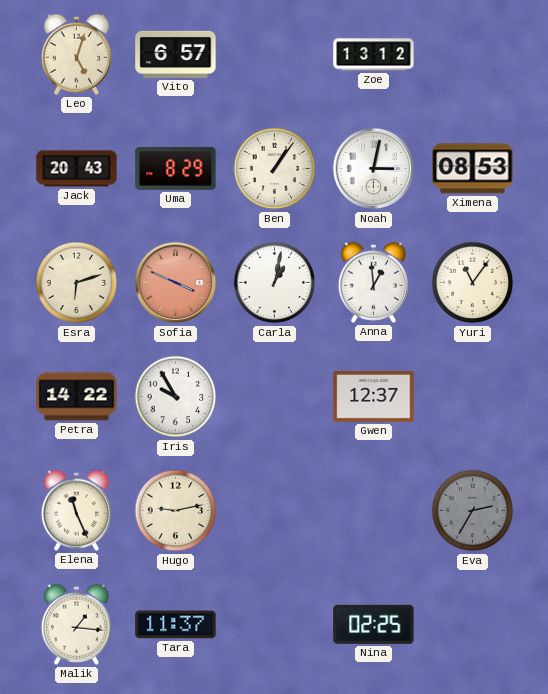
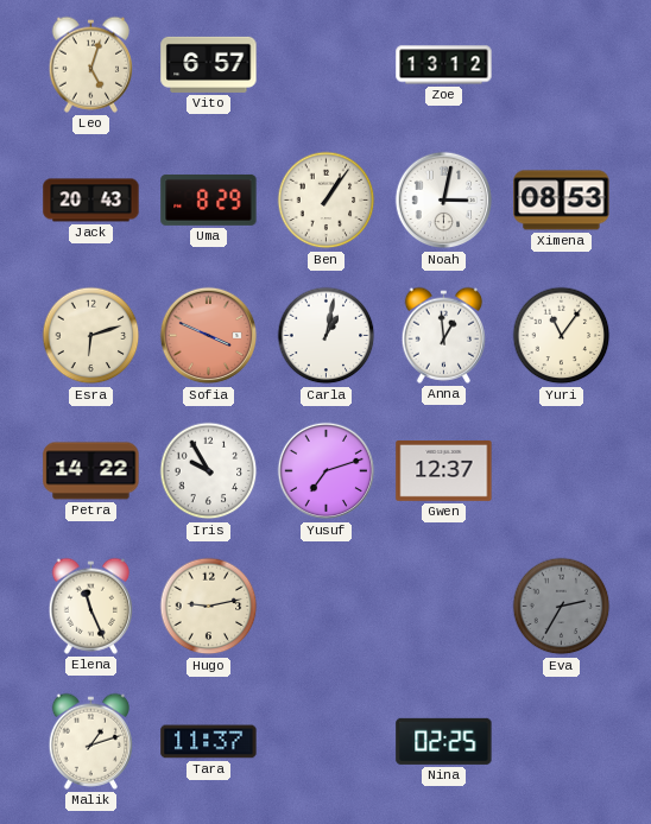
Yusuf: none -> 7:12 (327, 471)
Malik: 1:16 -> 1:12 (90, 741)
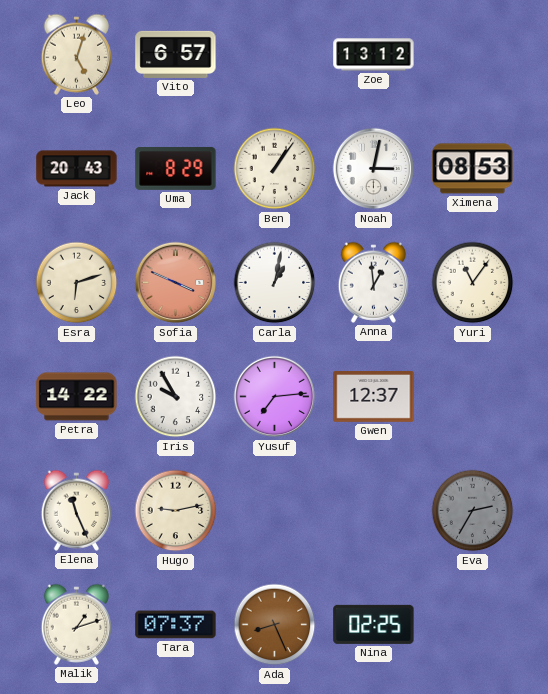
Yusuf: 7:12 -> 7:14 (275, 397)
Tara: 11:37 -> 07:37 (176, 625)
Ada: none -> 8:26 (275, 625)
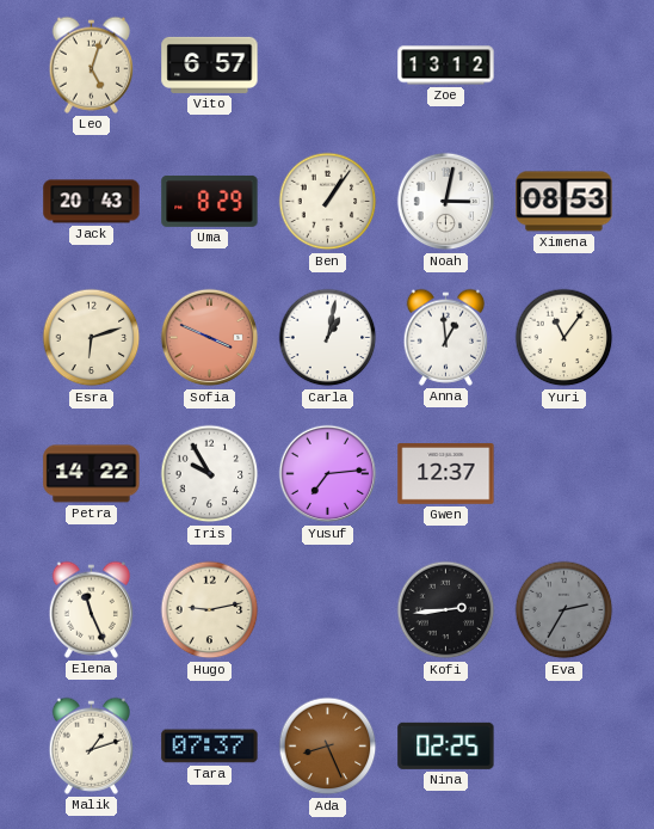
Kofi: none -> 2:44 (446, 610)
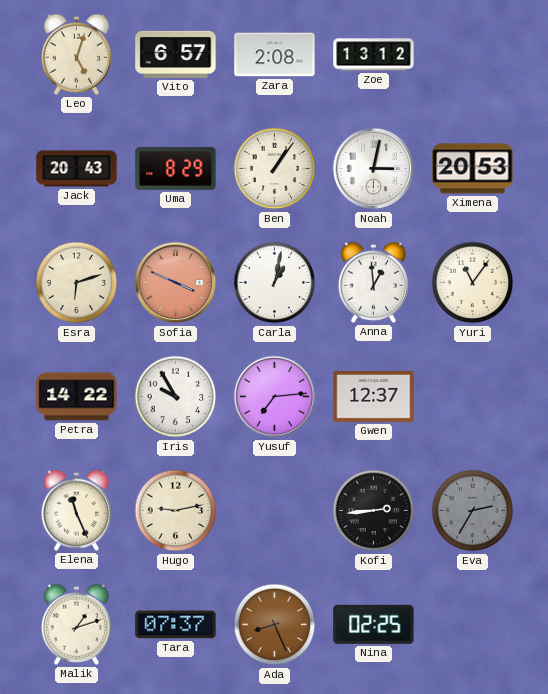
Zara: none -> 2:08 (275, 55)
Ximena: 08:53 -> 20:53 (473, 169)
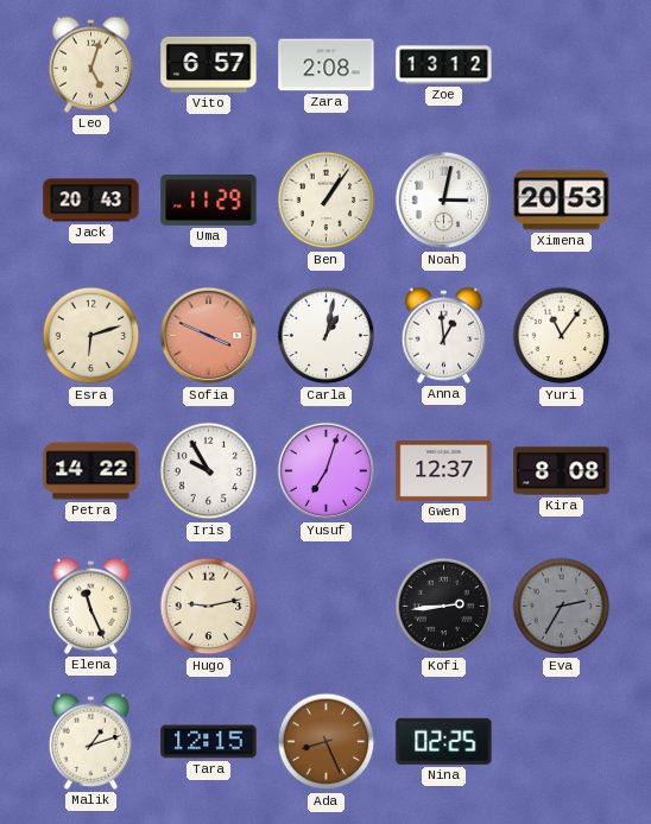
Uma: 8:29 -> 11:29 (209, 199)
Yusuf: 7:14 -> 7:03 (327, 471)
Kira: none -> 8:08 (562, 471)
Tara: 07:37 -> 12:15 (209, 742)
